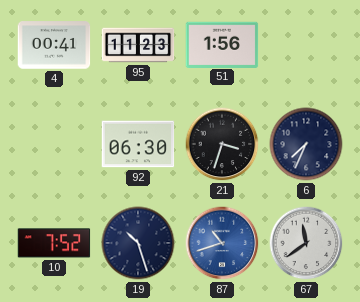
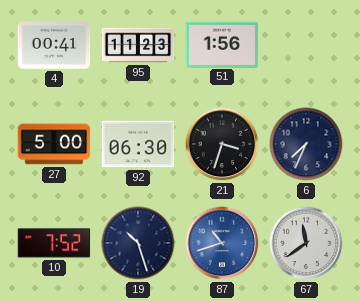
27: none -> 5:00 (54, 144)
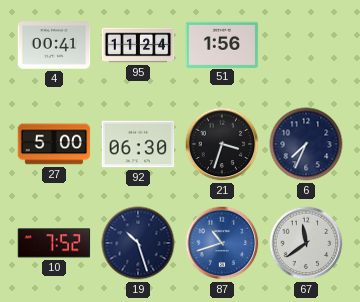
95: 11:23 -> 11:24 (138, 45)
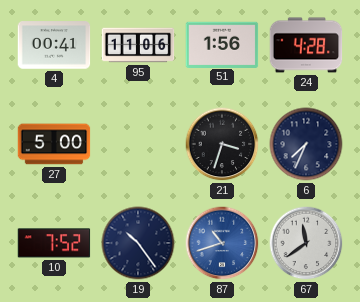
95: 11:24 -> 11:06 (138, 45)
24: none -> 4:28 (306, 45)
92: 06:30 -> none (138, 144)
19: 10:27 -> 10:24 (138, 243)
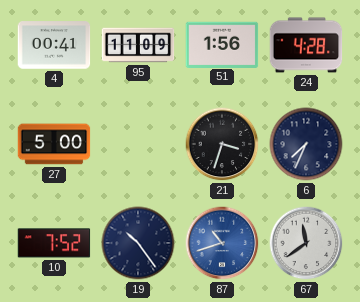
95: 11:06 -> 11:09 (138, 45)
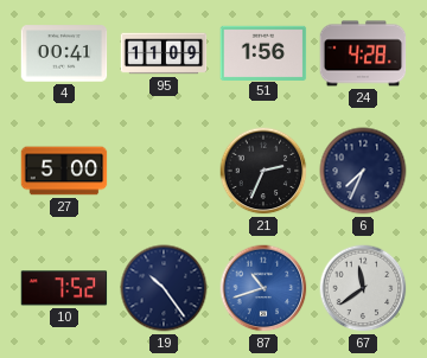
21: 3:33 -> 2:34 (263, 171)
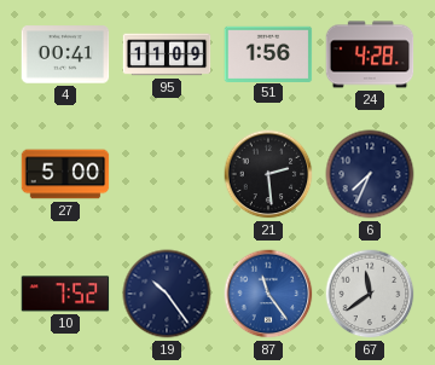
21: 2:34 -> 2:29 (268, 174)
87: 10:42 -> 11:24 (268, 294)
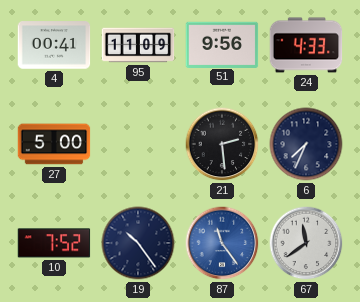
51: 1:56 -> 9:56 (222, 44)
24: 4:28 -> 4:33 (306, 45)
